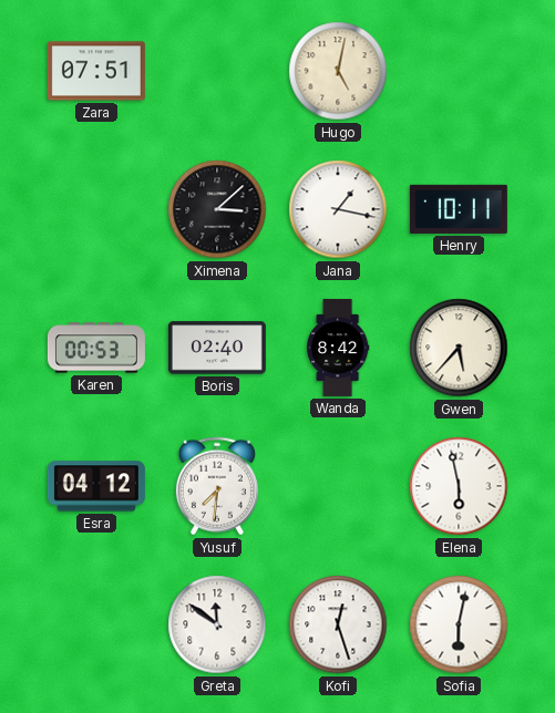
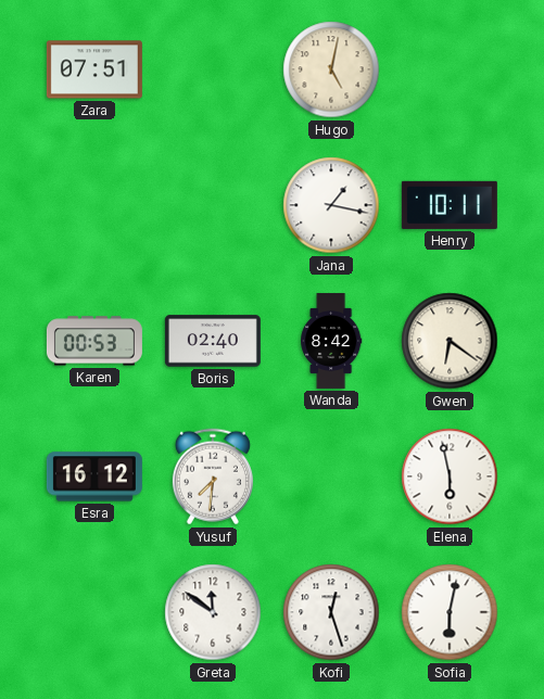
Ximena: 3:08 -> none (217, 209)
Gwen: 5:37 -> 6:21 (450, 341)
Esra: 04:12 -> 16:12 (94, 476)
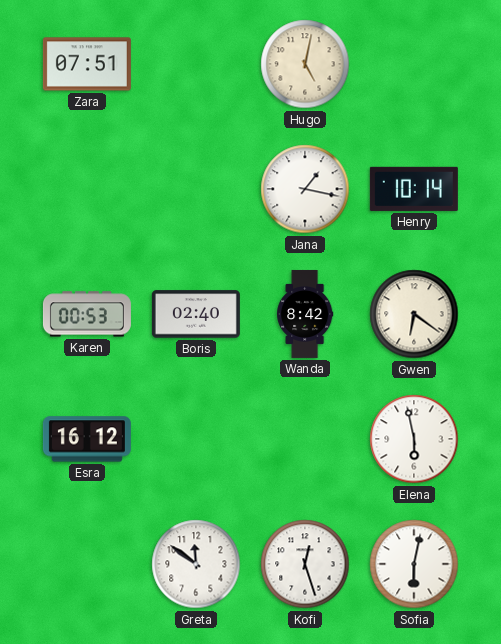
Henry: 10:11 -> 10:14 (414, 189)
Yusuf: 7:31 -> none (213, 476)
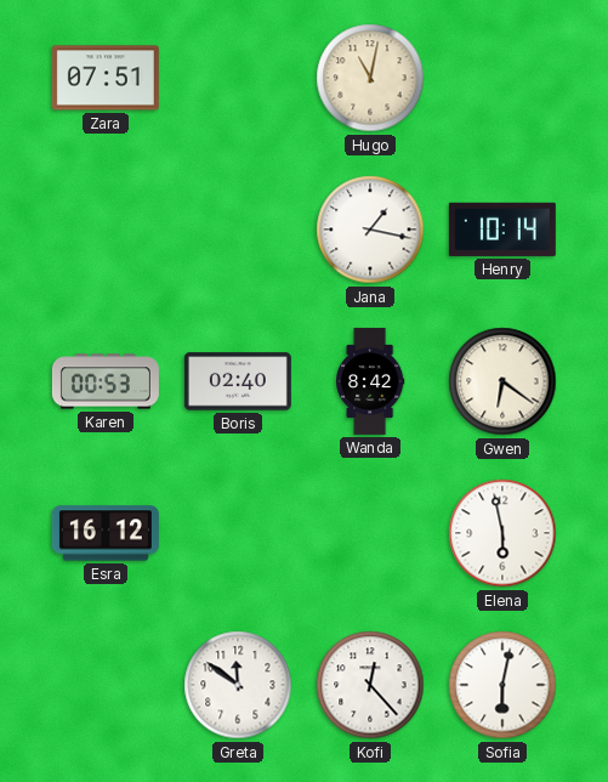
Hugo: 5:02 -> 11:02 (370, 78)
Kofi: 12:27 -> 12:23 (370, 685)
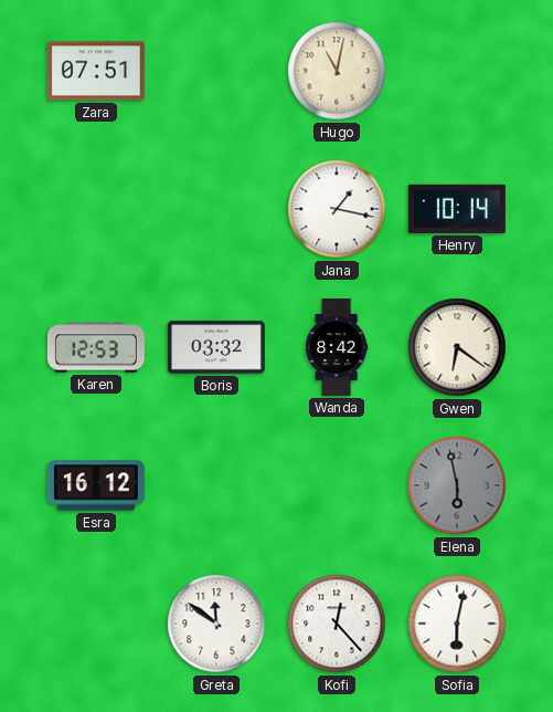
Karen: 00:53 -> 12:53 (96, 347)
Boris: 02:40 -> 03:32 (216, 347)
Elena dial: white -> grey (457, 485)
